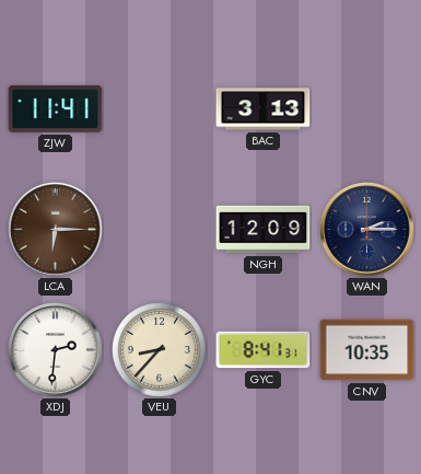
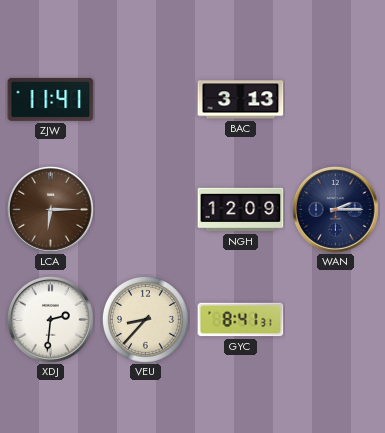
CNV: 10:35 -> none (367, 350)
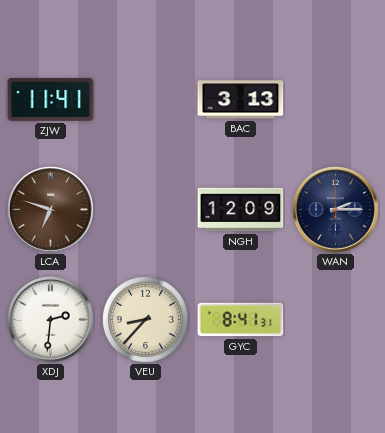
LCA: 6:15 -> 6:48 (51, 210)
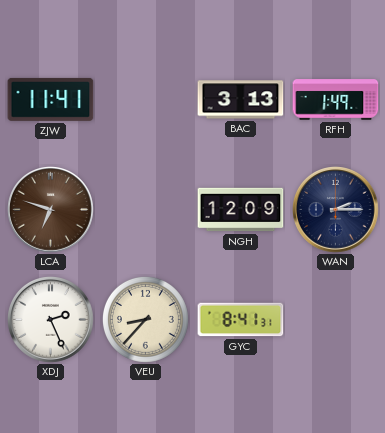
RFH: none -> 1:49 (336, 100)
XDJ: 2:31 -> 2:26 (51, 320)
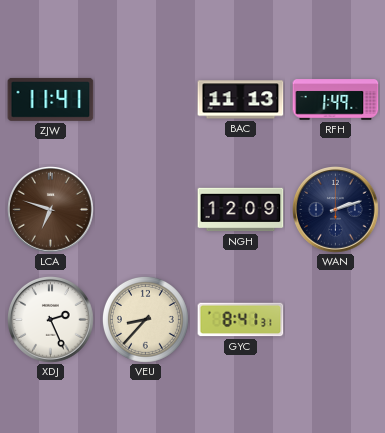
BAC: 3:13 -> 11:13 (241, 100)
WAN: 2:15 -> 2:12 (336, 210)
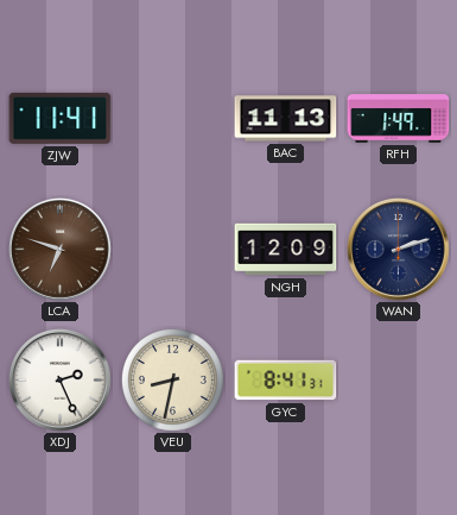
VEU: 8:37 -> 8:32 (172, 379)
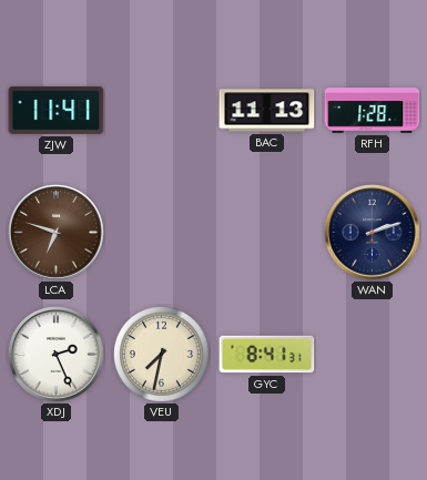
RFH: 1:49 -> 1:28 (373, 111)
NGH: 12:09 -> none (286, 250)
VEU: 8:32 -> 7:32 (161, 354)
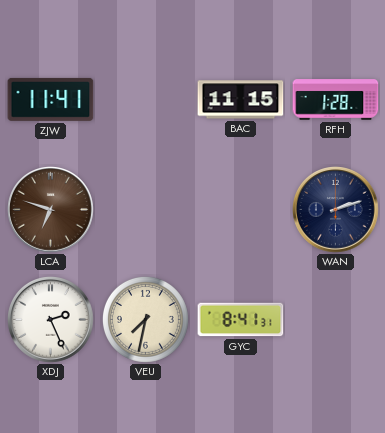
BAC: 11:13 -> 11:15 (241, 100)
